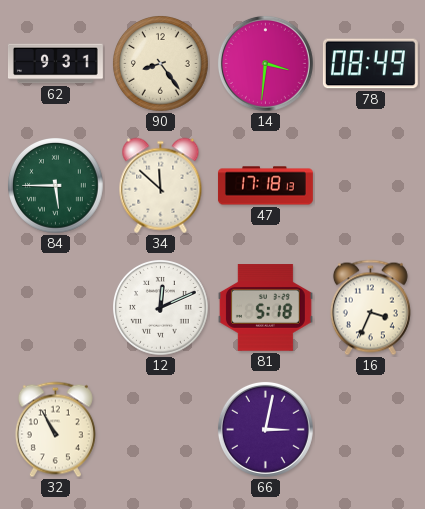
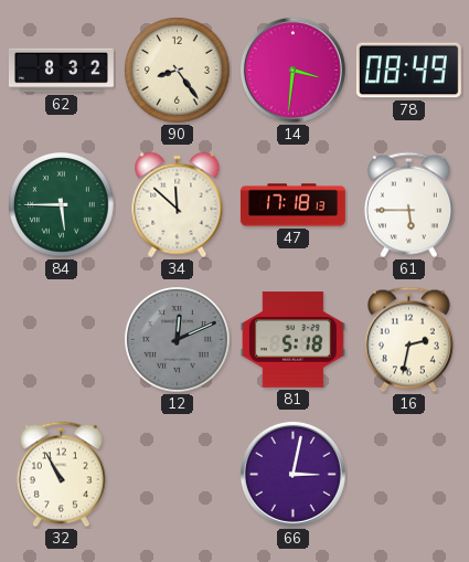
62: 9:31 -> 8:32 (61, 71)
61: none -> 5:45 (408, 205)
12 dial: white -> grey (178, 340)
16: 3:34 -> 2:32 (408, 340)
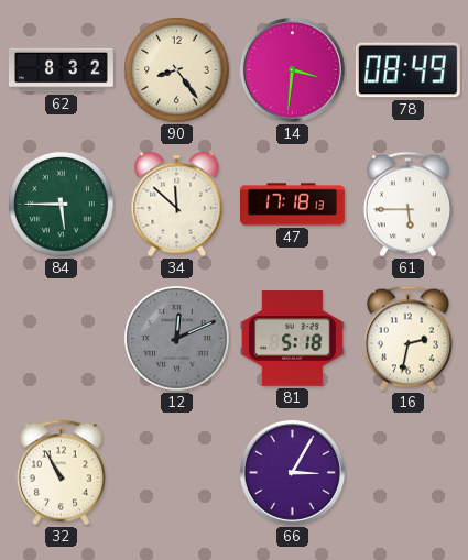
66: 3:02 -> 3:05 (292, 472)
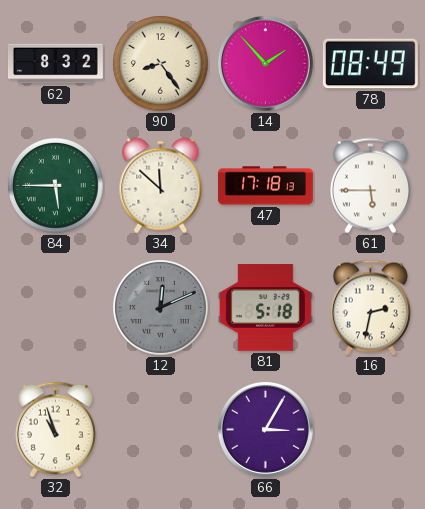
14: 3:31 -> 1:53 (265, 63)
32: 10:55 -> 10:57 (55, 430)
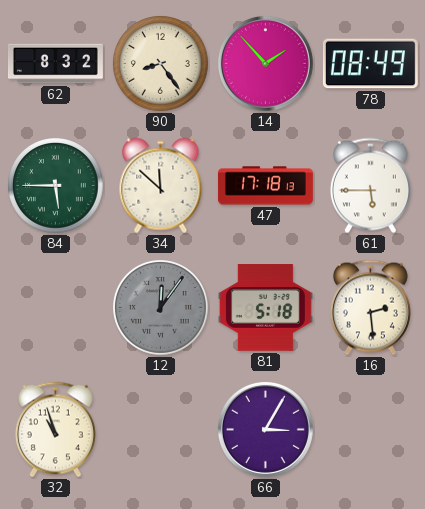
12: 12:11 -> 12:06 (161, 308)
16: 2:32 -> 2:29 (370, 308)
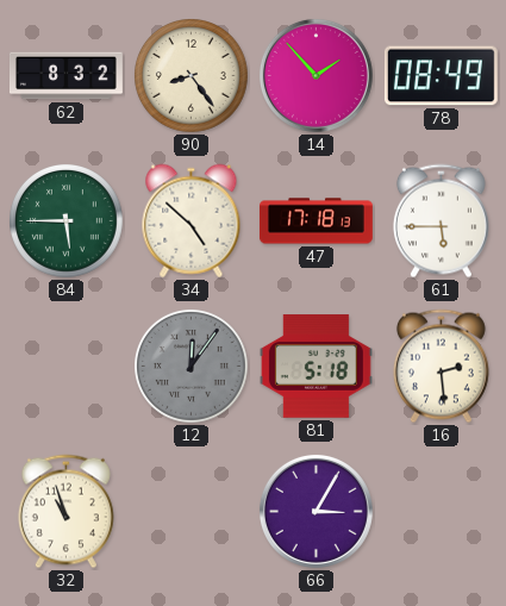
34: 11:52 -> 4:52 (192, 221)
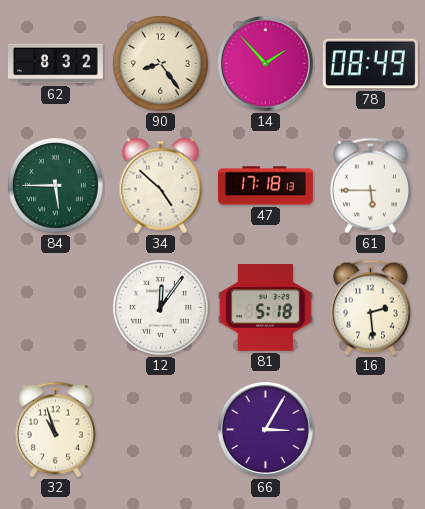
12 dial: grey -> white (161, 308)
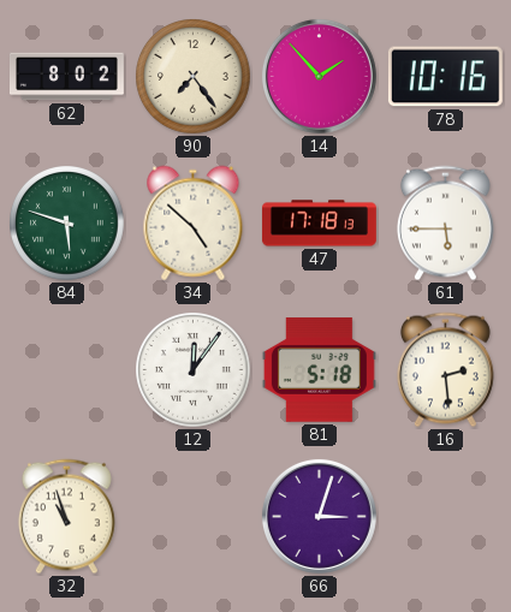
62: 8:32 -> 8:02 (66, 77)
90: 8:24 -> 7:24 (194, 77)
78: 08:49 -> 10:16 (445, 77)
84: 5:45 -> 5:48 (67, 224)
66: 3:05 -> 3:03 (319, 516)
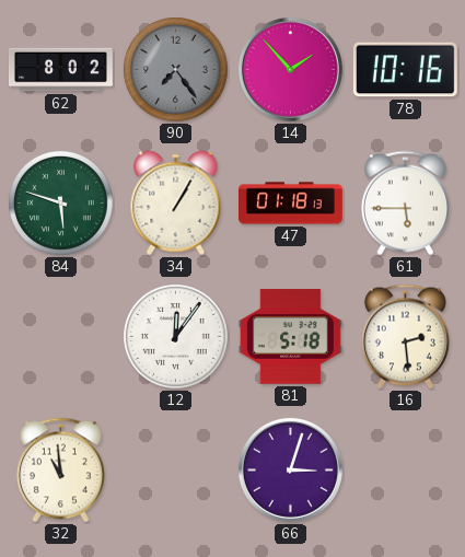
90 dial: cream -> grey (176, 70)
34: 4:52 -> 1:05 (176, 204)
47: 17:18 -> 01:18 (290, 204)
32: 10:57 -> 10:59 (60, 471)
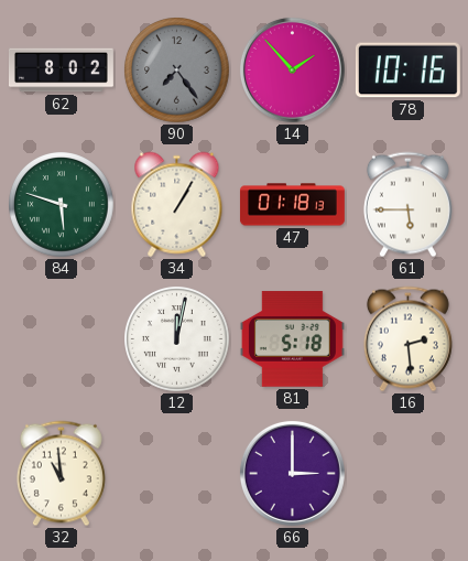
12: 12:06 -> 12:02 (177, 339)
66: 3:03 -> 3:00 (292, 473)
